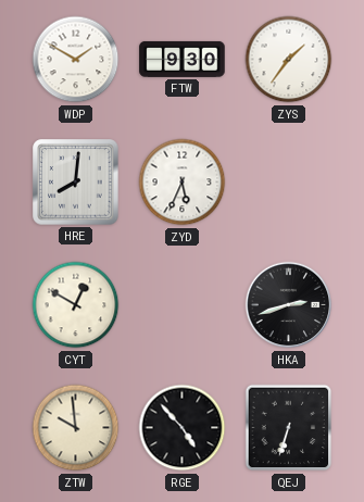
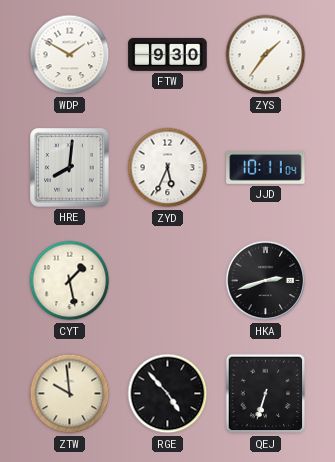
JJD: none -> 10:11 (266, 168)
CYT: 12:50 -> 1:28 (70, 281)
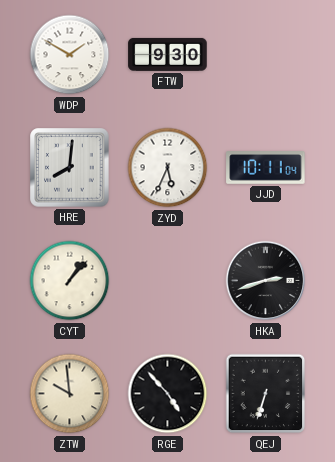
ZYS: 1:36 -> none (266, 55)
CYT: 1:28 -> 1:07 (70, 281)
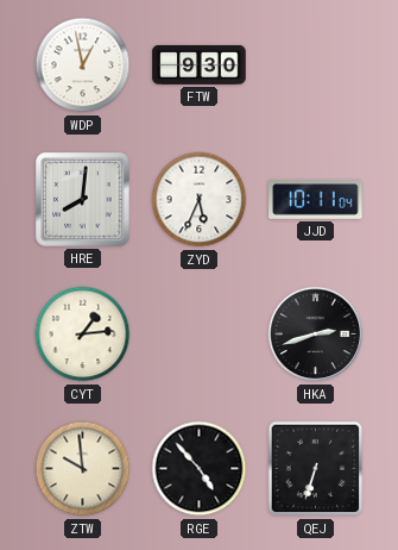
WDP: 1:50 -> 12:58 (83, 65)
CYT: 1:07 -> 1:14 (83, 335)
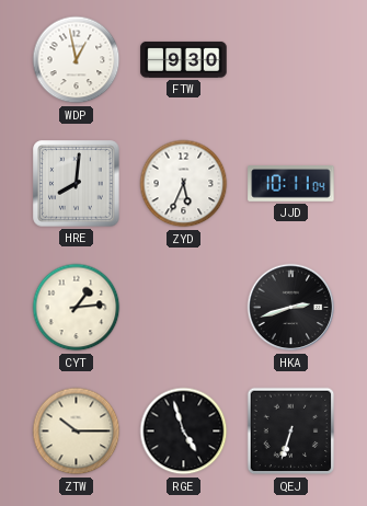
ZTW: 9:59 -> 10:15 (77, 432)
RGE: 4:53 -> 4:57 (184, 432)
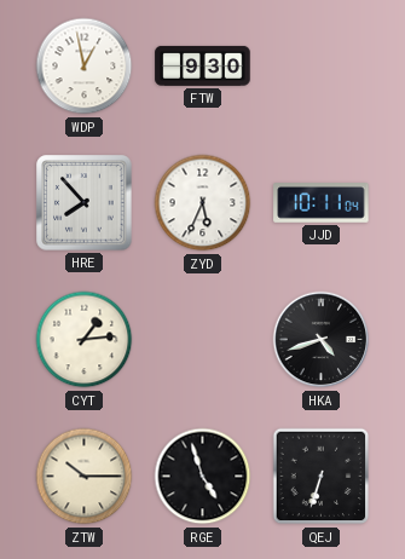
HRE: 8:01 -> 7:53 (85, 203)
HKA: 2:42 -> 4:42 (322, 340)
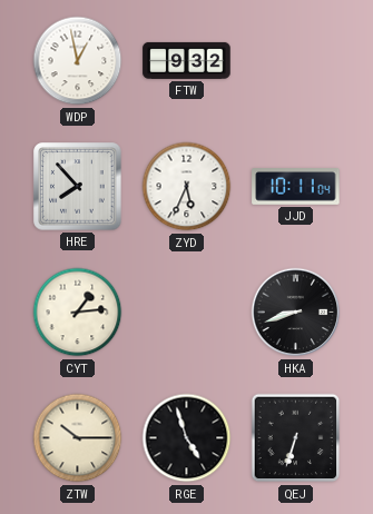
FTW: 9:30 -> 9:32 (187, 60)
HKA: 4:42 -> 8:42 (296, 313)
